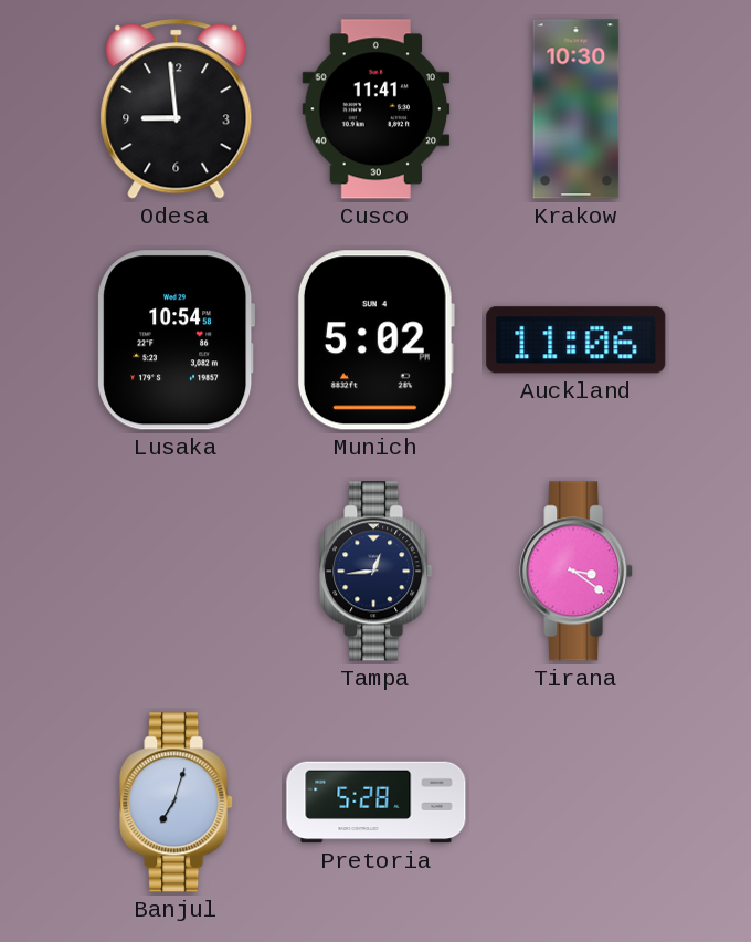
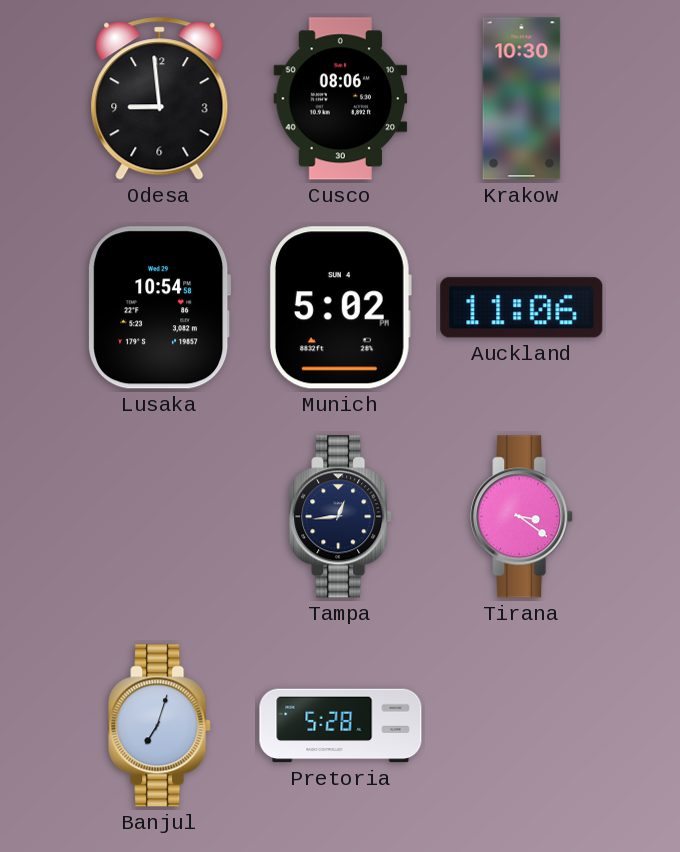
Cusco: 11:41 -> 08:06 (341, 99)
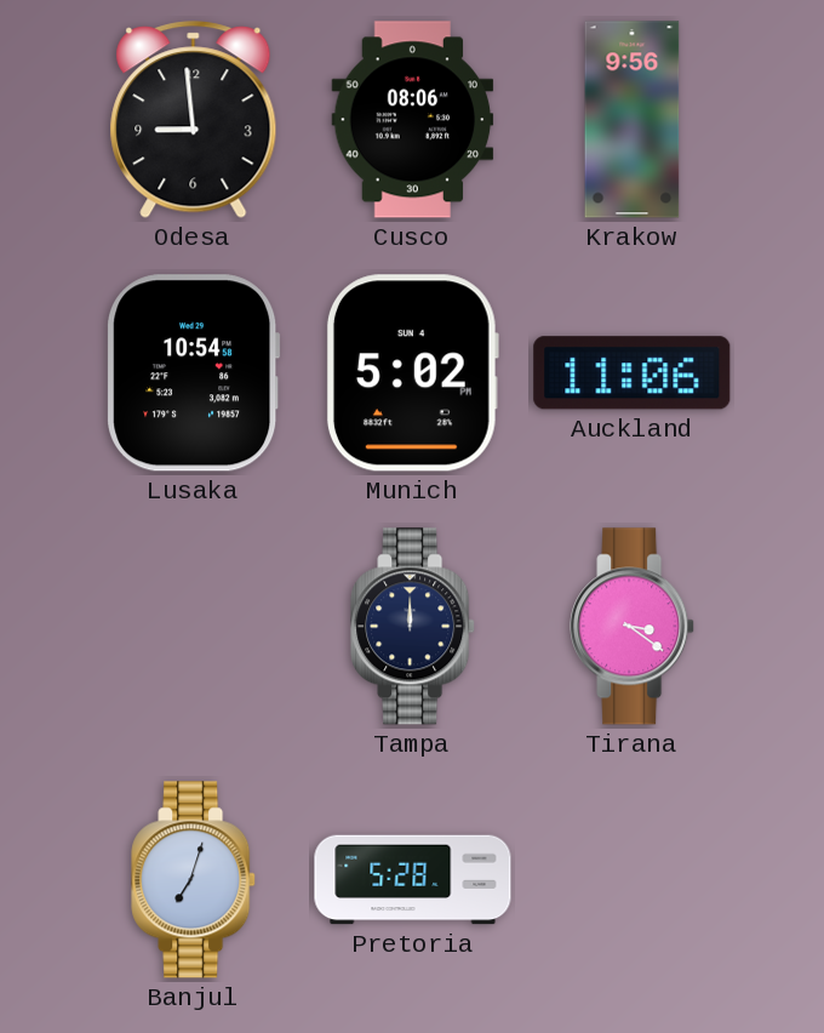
Krakow: 10:30 -> 9:56 (633, 120)
Tampa: 12:44 -> 12:00 (413, 627)
